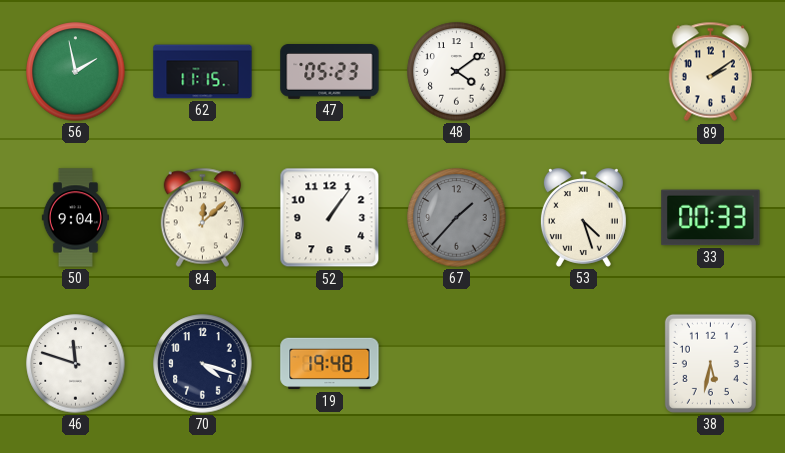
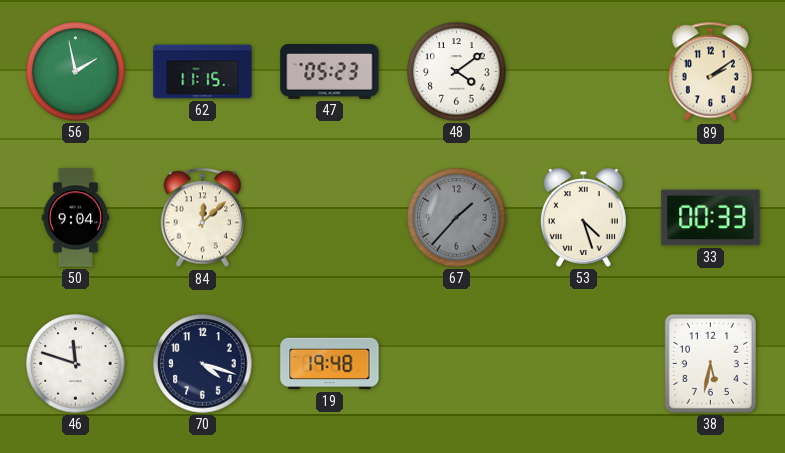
52: 1:06 -> none (330, 218)
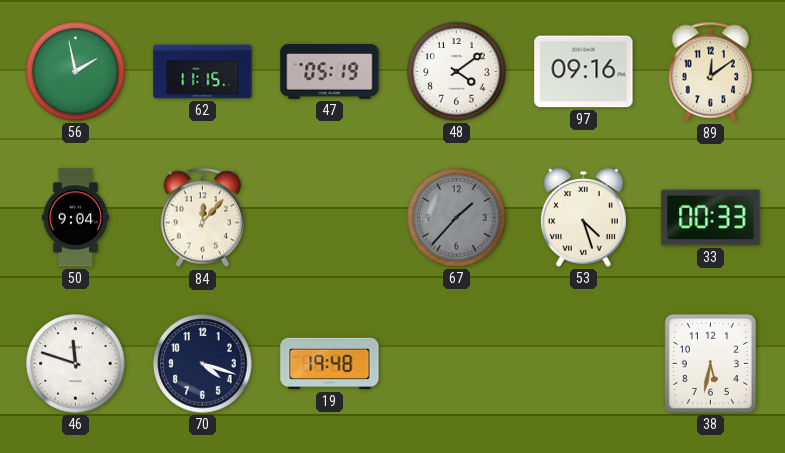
47: 05:23 -> 05:19 (330, 72)
97: none -> 09:16 (584, 72)
89: 2:09 -> 12:09 (710, 72)
84: 12:08 -> 12:07 (202, 218)
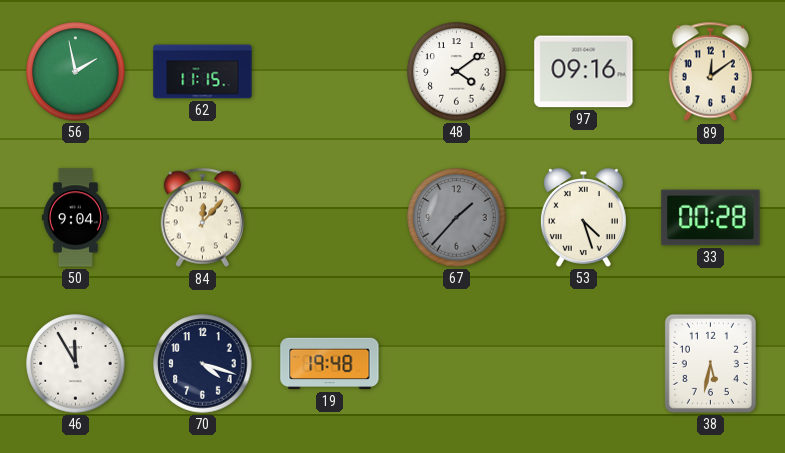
47: 05:19 -> none (330, 72)
33: 00:33 -> 00:28 (711, 218)
46: 11:48 -> 11:55 (76, 364)
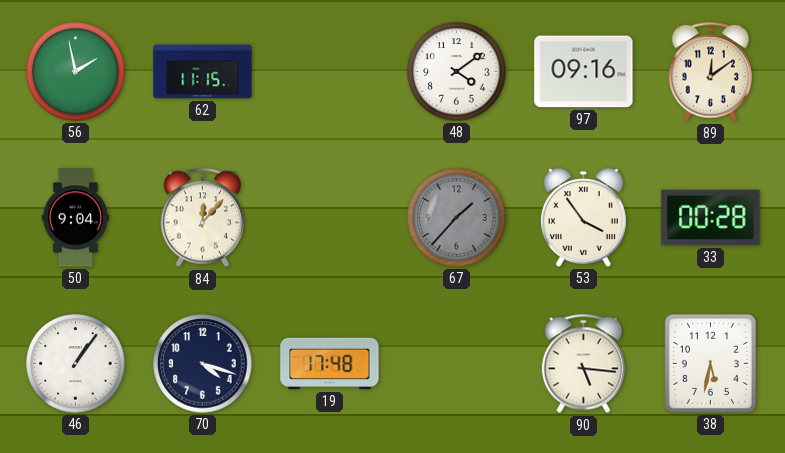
53: 4:27 -> 3:54 (583, 218)
46: 11:55 -> 1:06 (76, 364)
19: 19:48 -> 17:48 (330, 364)
90: none -> 5:16 (583, 364)
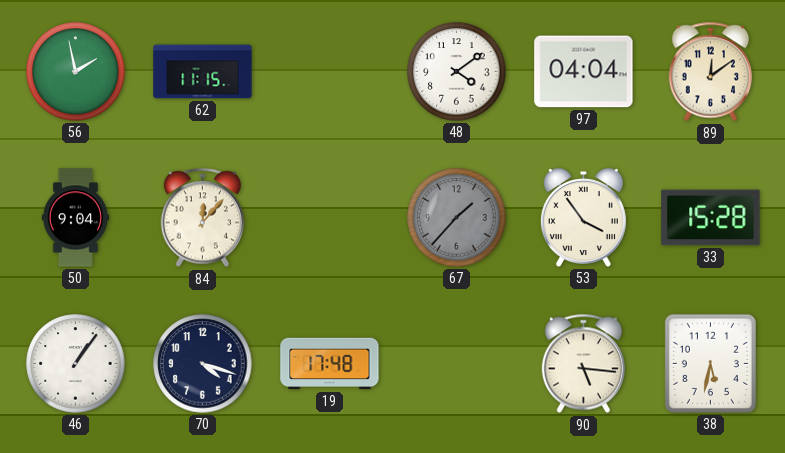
97: 09:16 -> 04:04 (584, 72)
33: 00:28 -> 15:28 (711, 218)
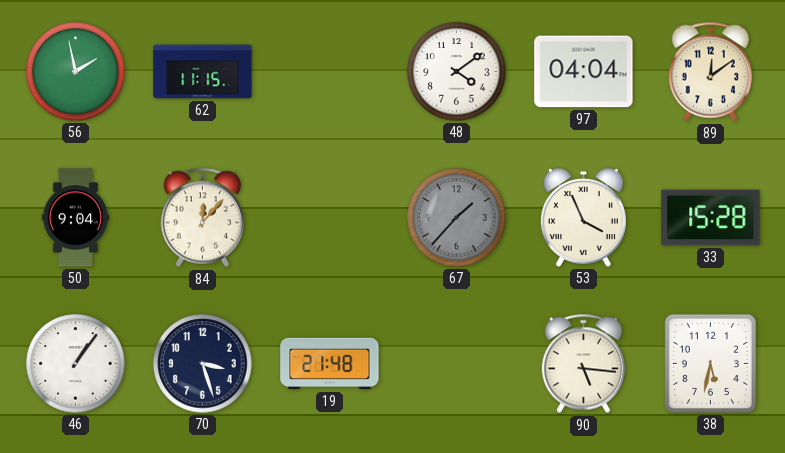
53: 3:54 -> 3:56 (583, 218)
70: 4:18 -> 3:27 (203, 364)
19: 17:48 -> 21:48 (330, 364)
